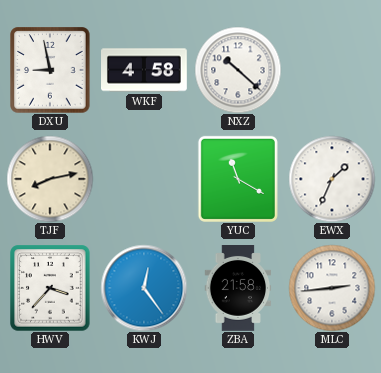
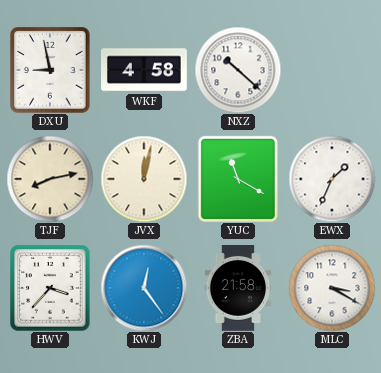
JVX: none -> 12:02 (144, 179)
MLC: 2:44 -> 3:20 (332, 288)
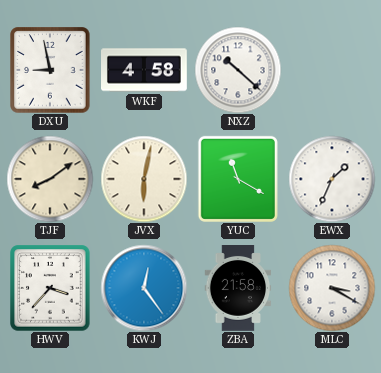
TJF: 8:13 -> 8:09 (50, 179)
JVX: 12:02 -> 6:02 (144, 179)
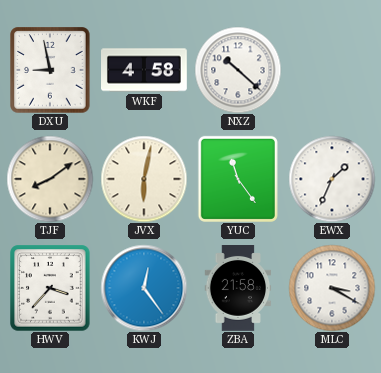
YUC: 11:20 -> 11:24 (238, 179)
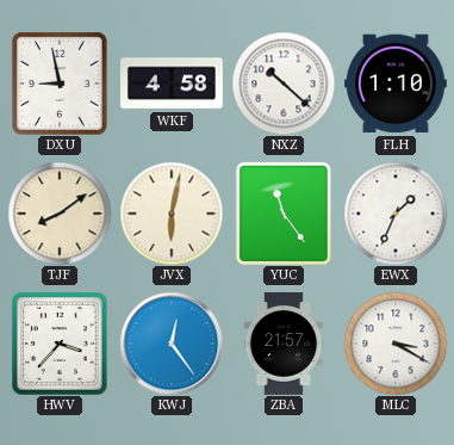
FLH: none -> 1:10 (396, 84)
ZBA: 21:58 -> 21:57 (284, 345)
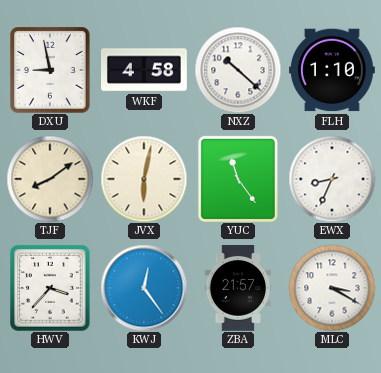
EWX: 1:34 -> 8:34 (332, 179)
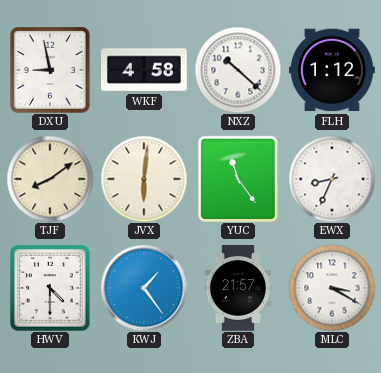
FLH: 1:10 -> 1:12 (332, 70)
JVX: 6:02 -> 6:01 (144, 179)
HWV: 3:37 -> 4:30 (50, 288)
KWJ: 12:24 -> 1:24 (144, 288)
